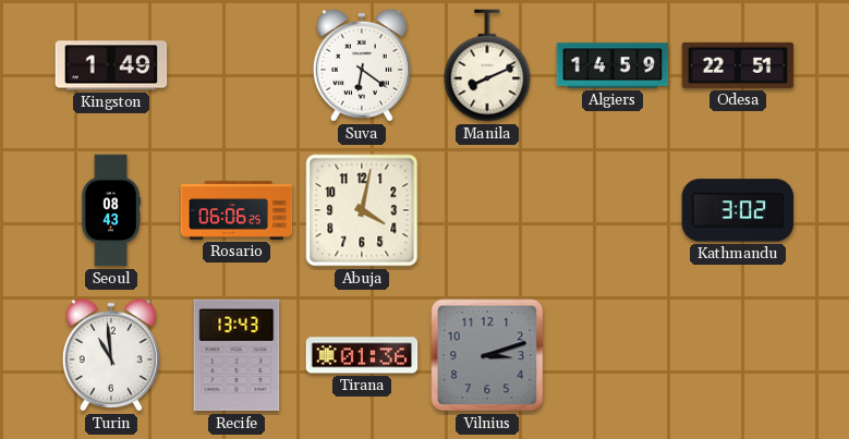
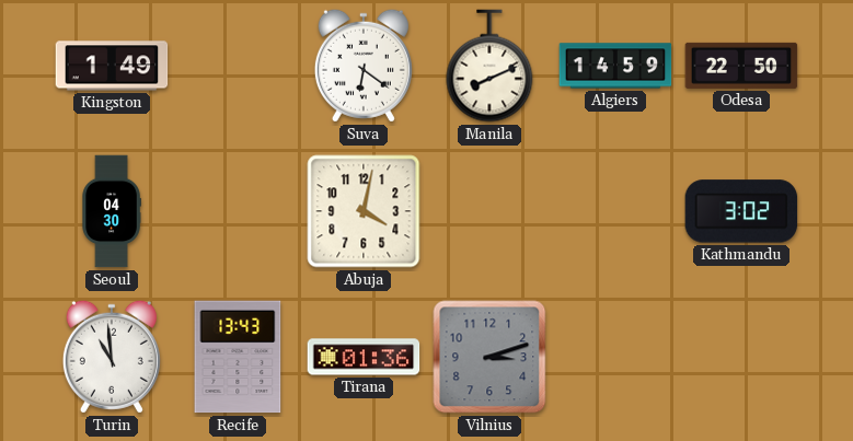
Odesa: 22:51 -> 22:50 (741, 66)
Seoul: 08:43 -> 04:30 (112, 211)
Rosario: 06:06 -> none (236, 210)
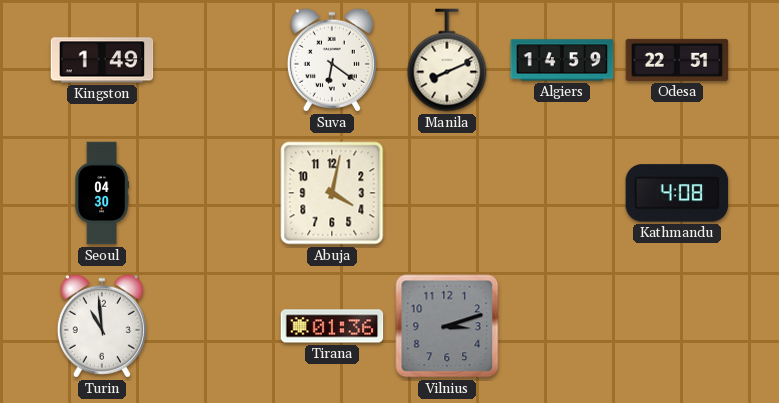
Odesa: 22:50 -> 22:51 (677, 60)
Kathmandu: 3:02 -> 4:08 (677, 193)
Recife: 13:43 -> none (238, 357)
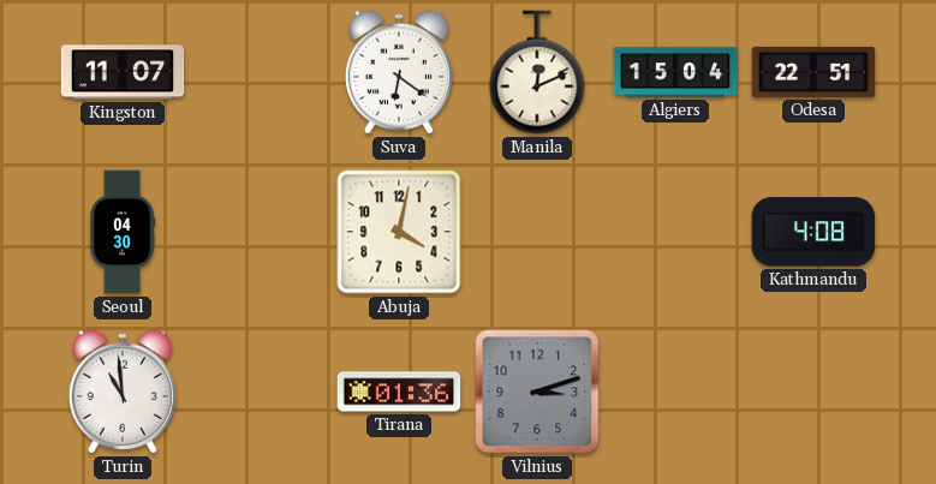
Kingston: 1:49 -> 11:07 (123, 72)
Manila: 8:11 -> 12:11 (537, 72)
Algiers: 14:59 -> 15:04 (675, 72)
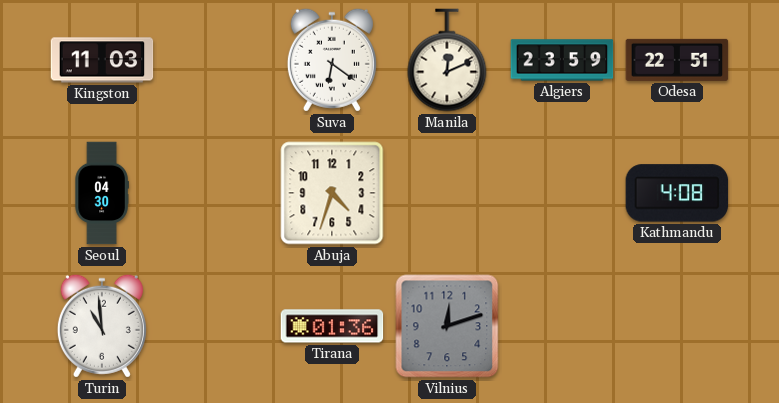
Kingston: 11:07 -> 11:03 (102, 60)
Algiers: 15:04 -> 23:59 (562, 60)
Abuja: 4:02 -> 4:33 (332, 193)
Vilnius: 3:12 -> 12:12 (447, 326)
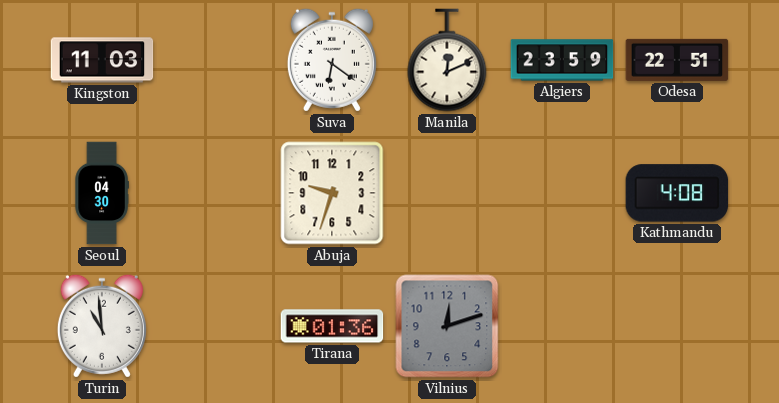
Abuja: 4:33 -> 9:33 (332, 193)
